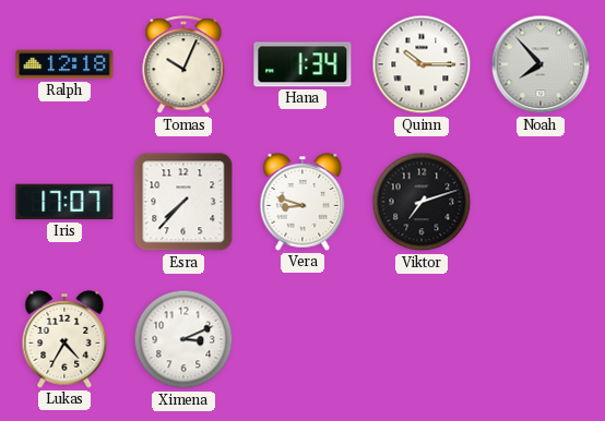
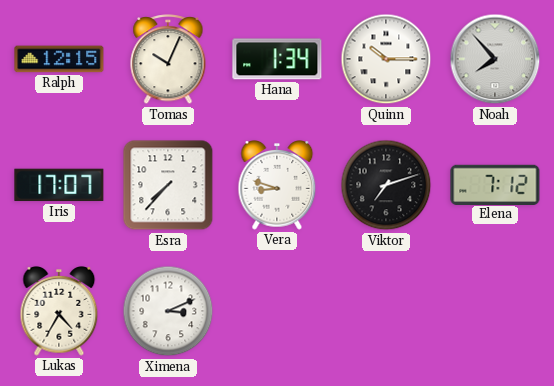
Ralph: 12:18 -> 12:15 (59, 59)
Elena: none -> 7:12 (495, 184)
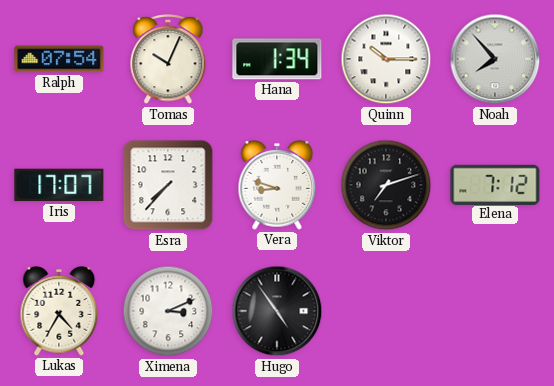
Ralph: 12:15 -> 07:54 (59, 59)
Hugo: none -> 4:54 (277, 311)
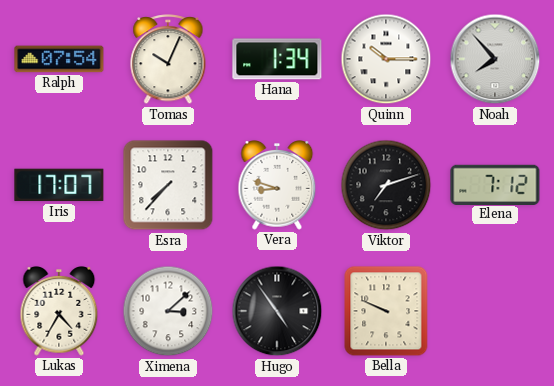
Ximena: 3:11 -> 3:08 (168, 311)
Bella: none -> 9:49 (386, 311)
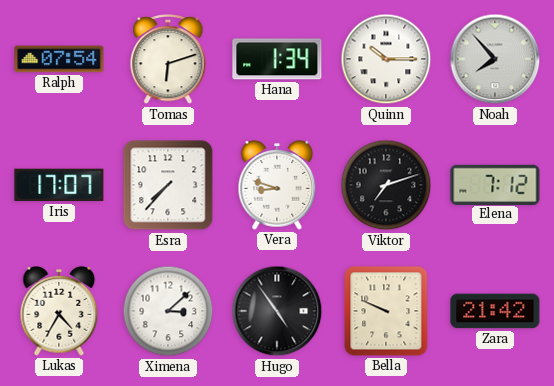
Tomas: 10:04 -> 6:12 (168, 60)
Zara: none -> 21:42 (495, 311)
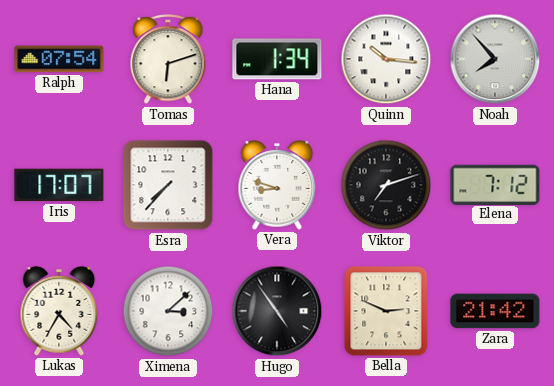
Quinn: 10:15 -> 10:16 (386, 59)
Bella: 9:49 -> 2:49 (386, 311)
